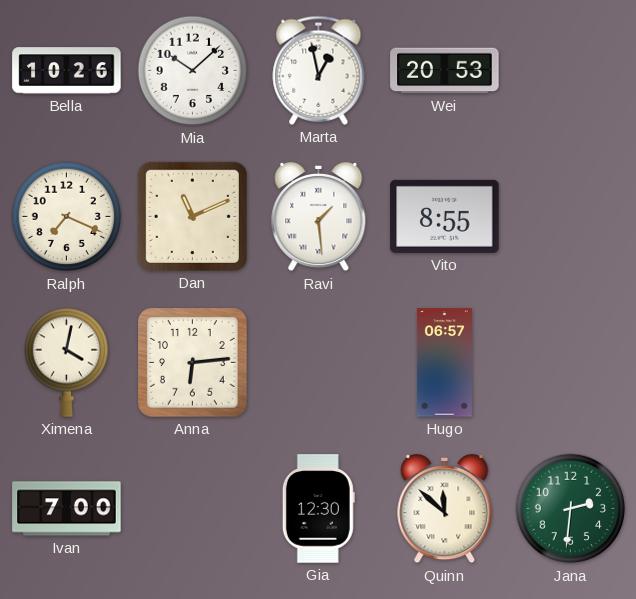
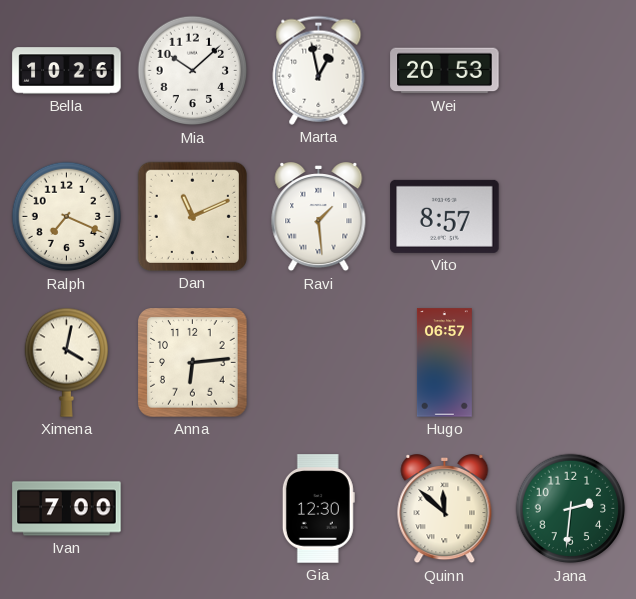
Vito: 8:55 -> 8:57 (445, 216)
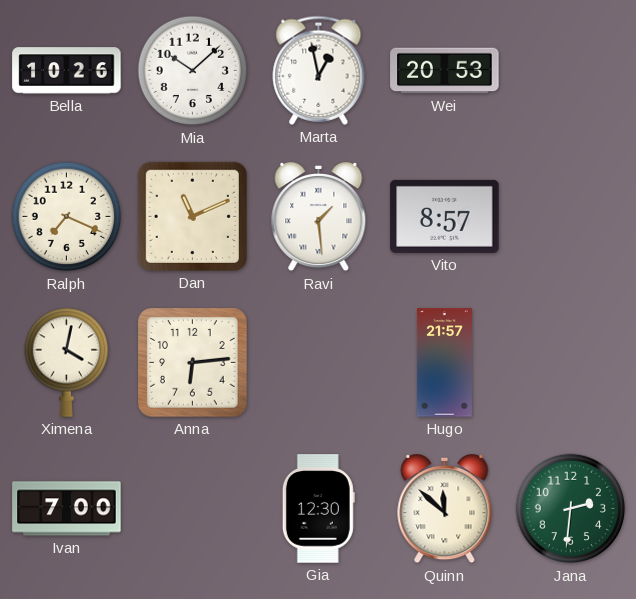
Hugo: 06:57 -> 21:57 (444, 363)
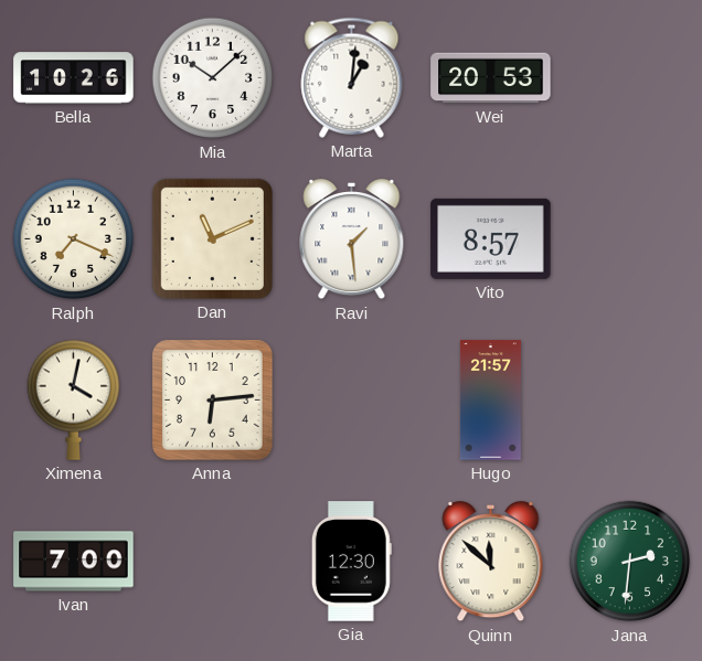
Marta: 12:58 -> 1:01 (352, 77)
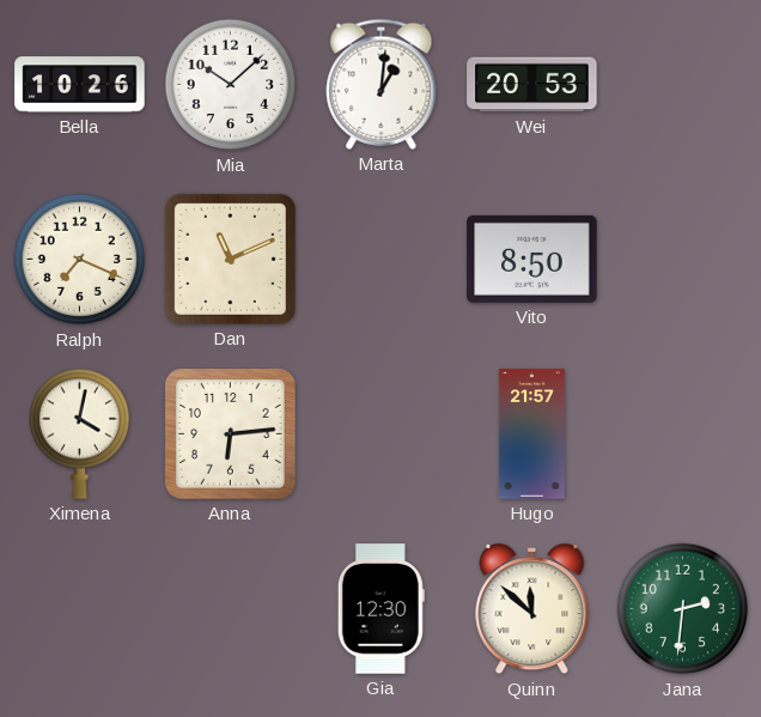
Ravi: 1:29 -> none (352, 241)
Vito: 8:57 -> 8:50 (532, 259)
Ivan: 7:00 -> none (74, 562)
